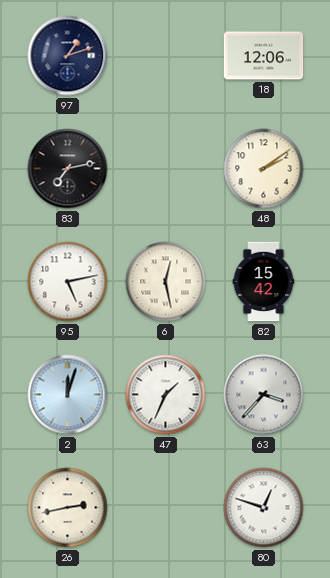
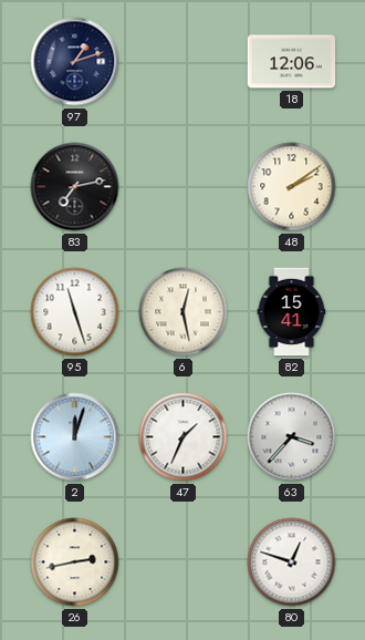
95: 5:13 -> 11:27 (75, 312)
82: 15:42 -> 15:41 (292, 312)
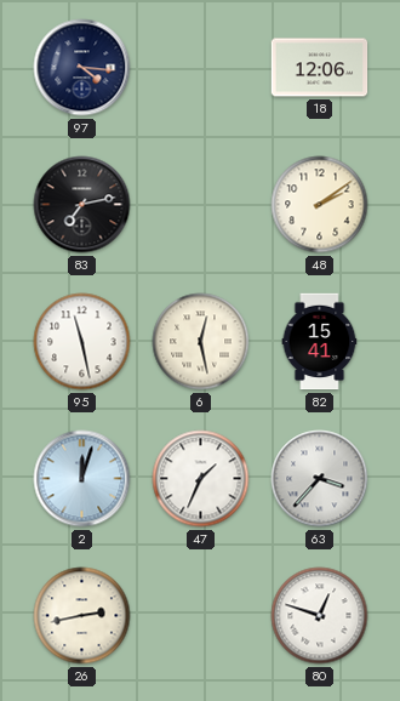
97: 1:12 -> 4:16 (82, 68)
95: 11:27 -> 11:28 (82, 342)
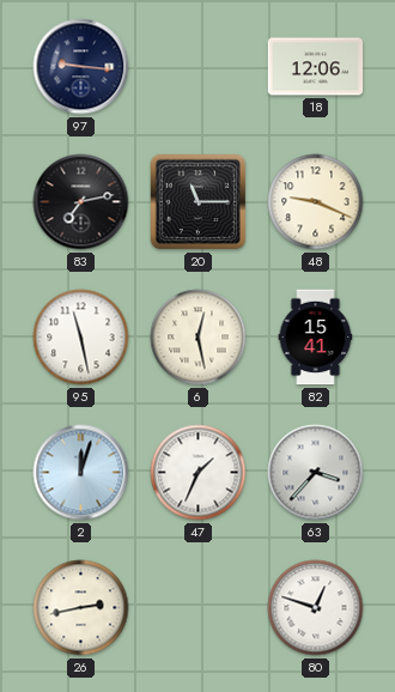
97: 4:16 -> 9:16 (81, 67)
20: none -> 11:15 (199, 202)
48: 2:09 -> 9:19 (316, 202)
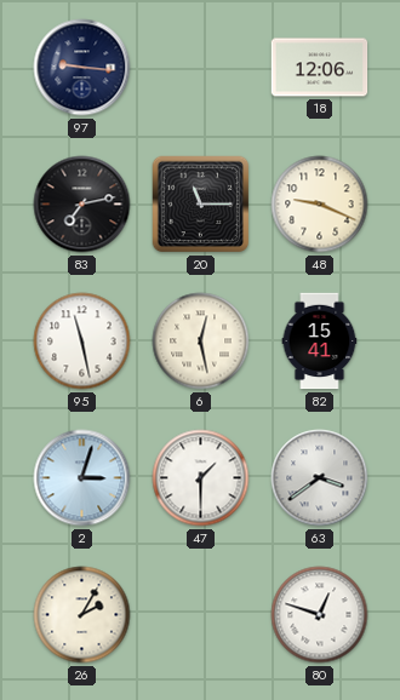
2: 12:03 -> 3:03 (82, 478)
47: 1:34 -> 1:30 (201, 478)
63: 3:37 -> 3:39 (320, 478)
26: 2:43 -> 2:05 (82, 615)
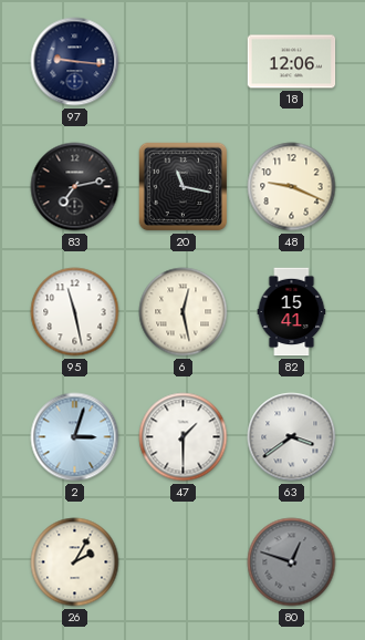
20: 11:15 -> 11:17 (184, 187)
80 dial: white -> grey (292, 562)
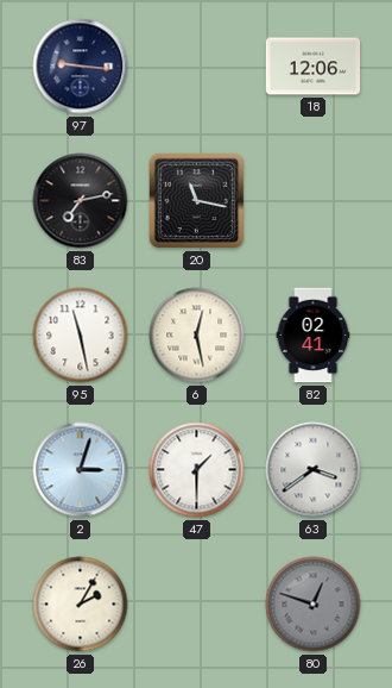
48: 9:19 -> none (292, 187)
82: 15:41 -> 02:41 (314, 336)
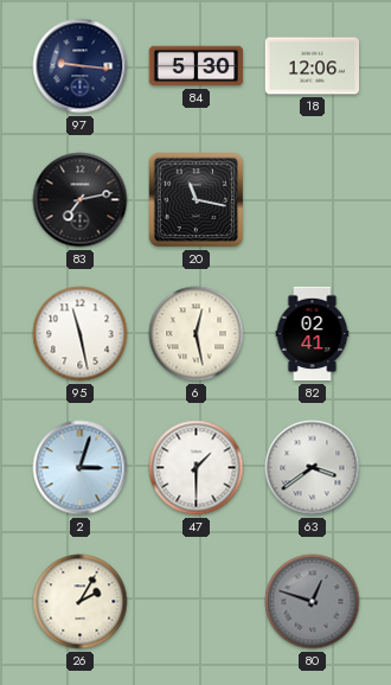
84: none -> 5:30 (197, 66)
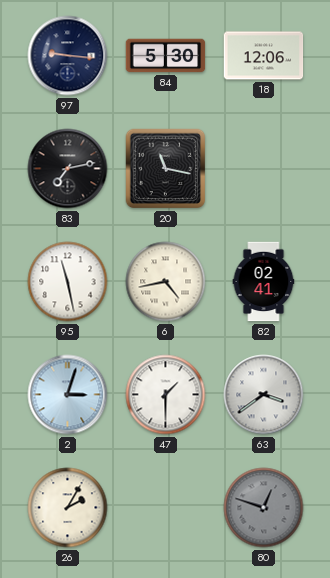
6: 12:28 -> 4:43 (166, 282)
